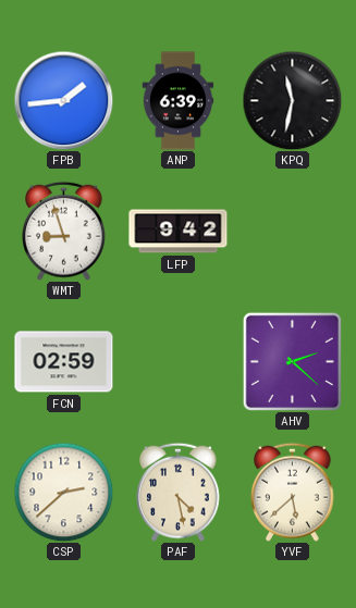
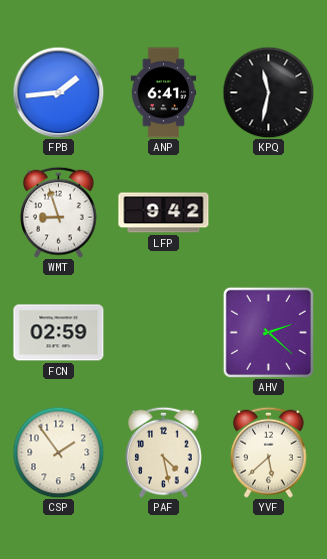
ANP: 6:39 -> 6:41 (164, 93)
CSP: 2:38 -> 1:54 (58, 452)
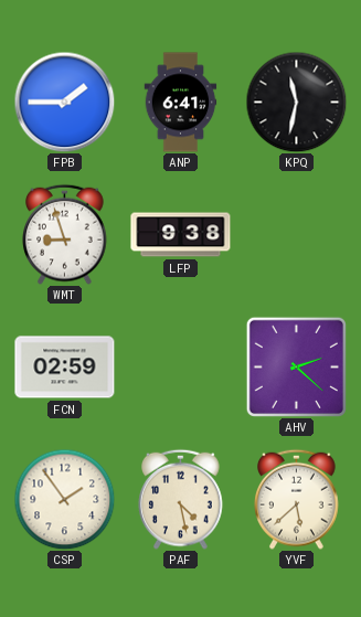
FPB: 1:44 -> 1:45 (64, 102)
LFP: 9:42 -> 9:38 (181, 235)
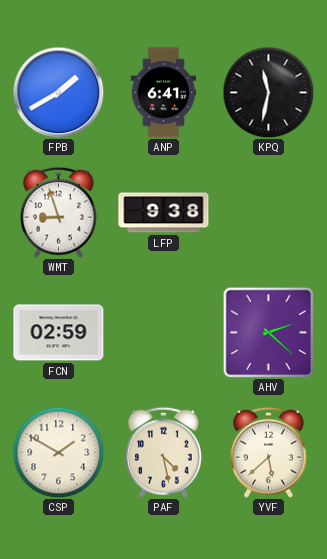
FPB: 1:45 -> 1:40 (58, 92)
CSP: 1:54 -> 1:50 (58, 452)
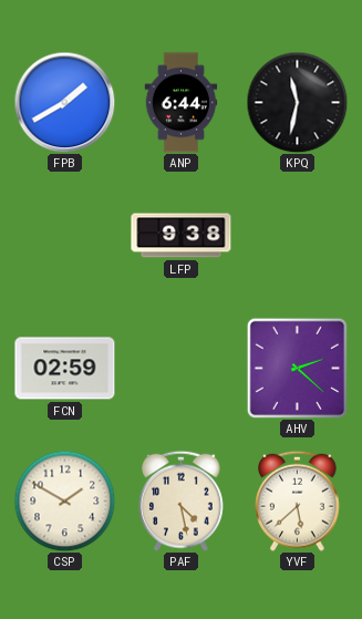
ANP: 6:41 -> 6:44 (182, 103)
WMT: 8:57 -> none (59, 212)
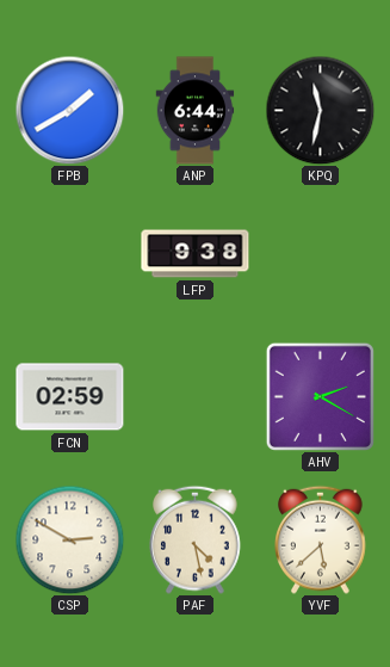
AHV: 2:22 -> 2:20 (320, 396)
CSP: 1:50 -> 2:50 (69, 539)
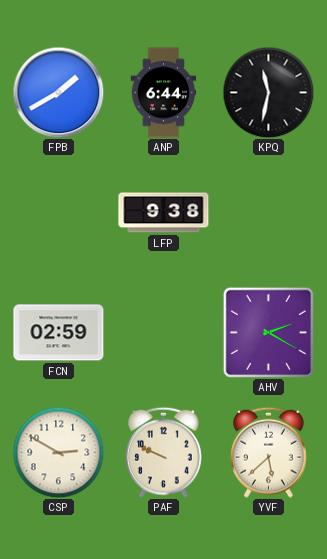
PAF: 4:28 -> 9:49 (164, 452)
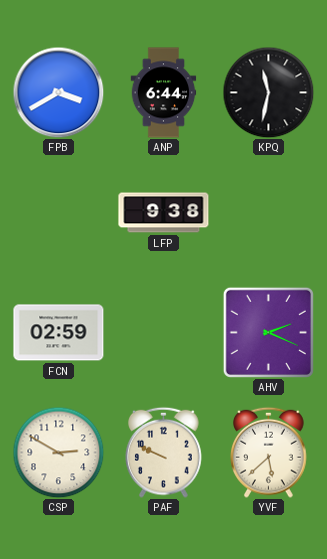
FPB: 1:40 -> 3:40 (58, 92)
AHV: 2:20 -> 2:19 (268, 332)
